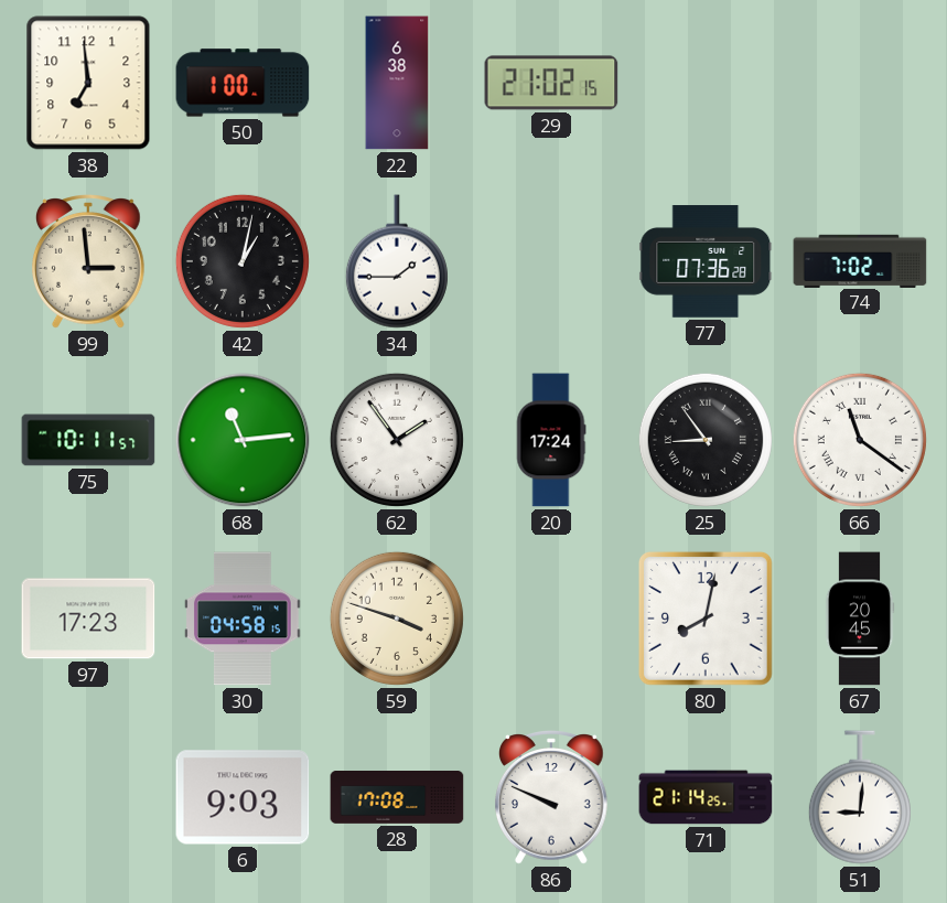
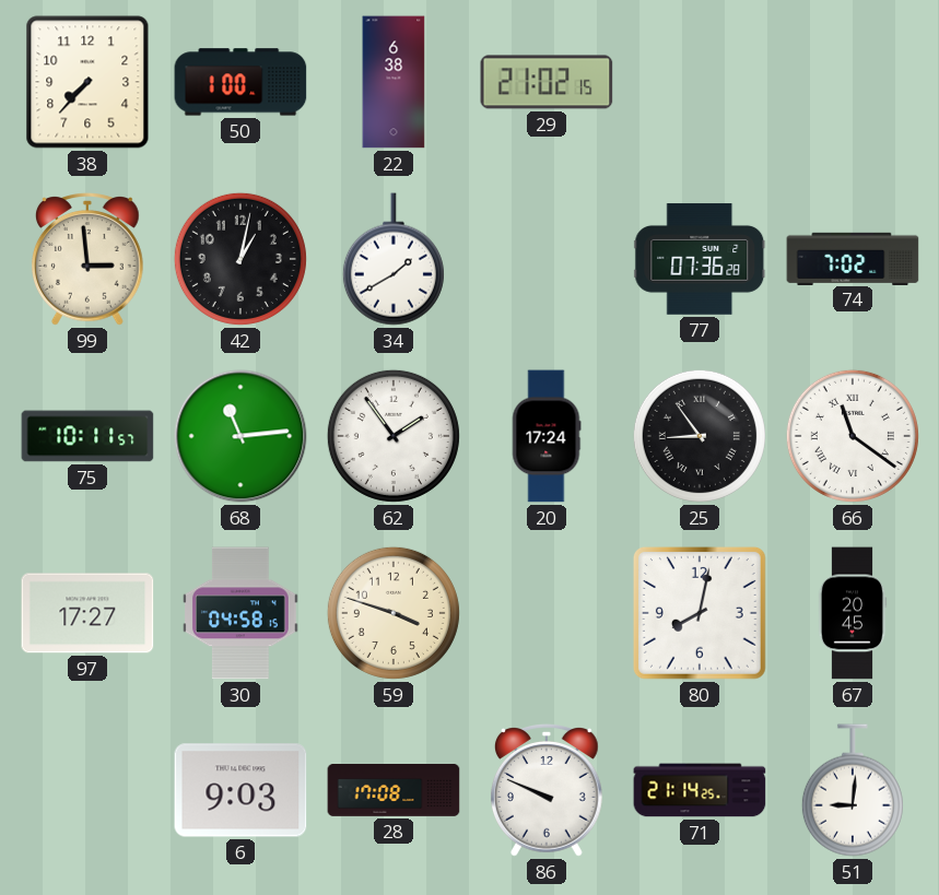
38: 6:59 -> 7:37 (87, 82)
34: 1:45 -> 1:40 (394, 259)
97: 17:23 -> 17:27 (87, 613)
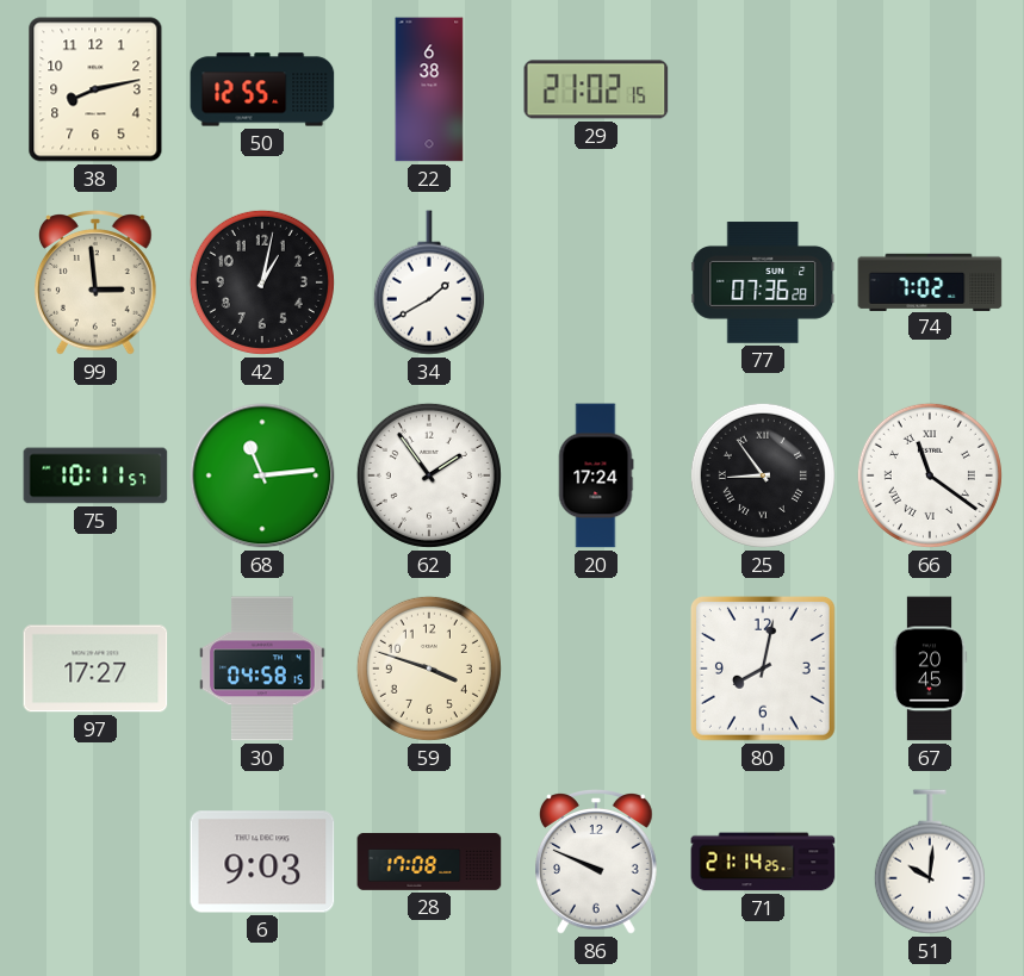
38: 7:37 -> 8:13 (95, 89)
50: 1:00 -> 12:55 (262, 89)
51: 9:01 -> 10:01 (930, 862)
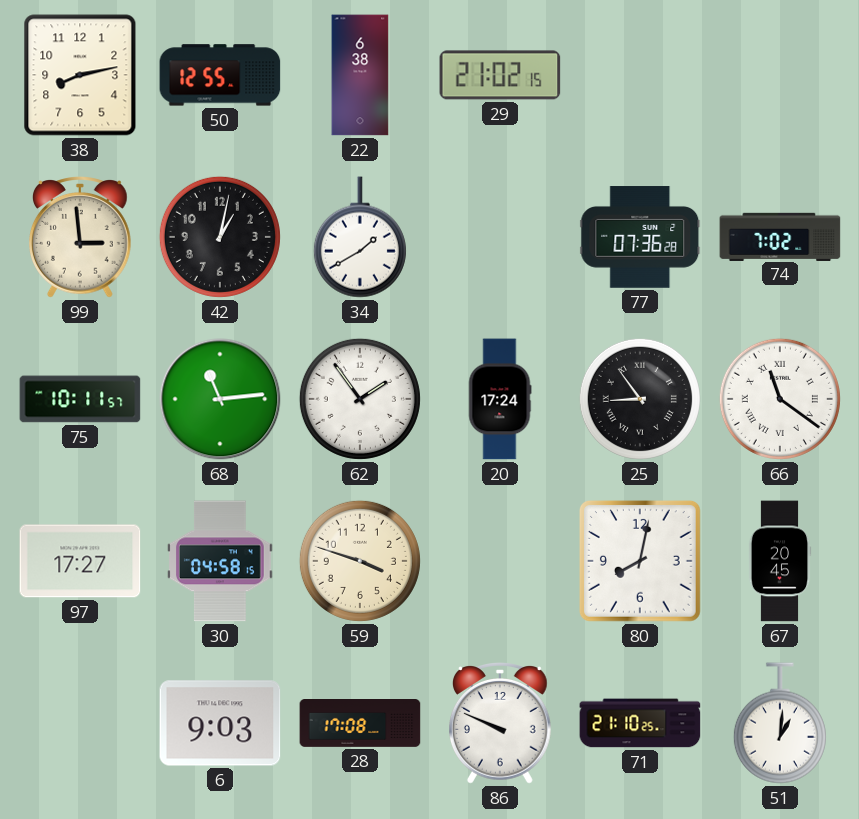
71: 21:14 -> 21:10 (640, 723)
51: 10:01 -> 1:01 (780, 723)
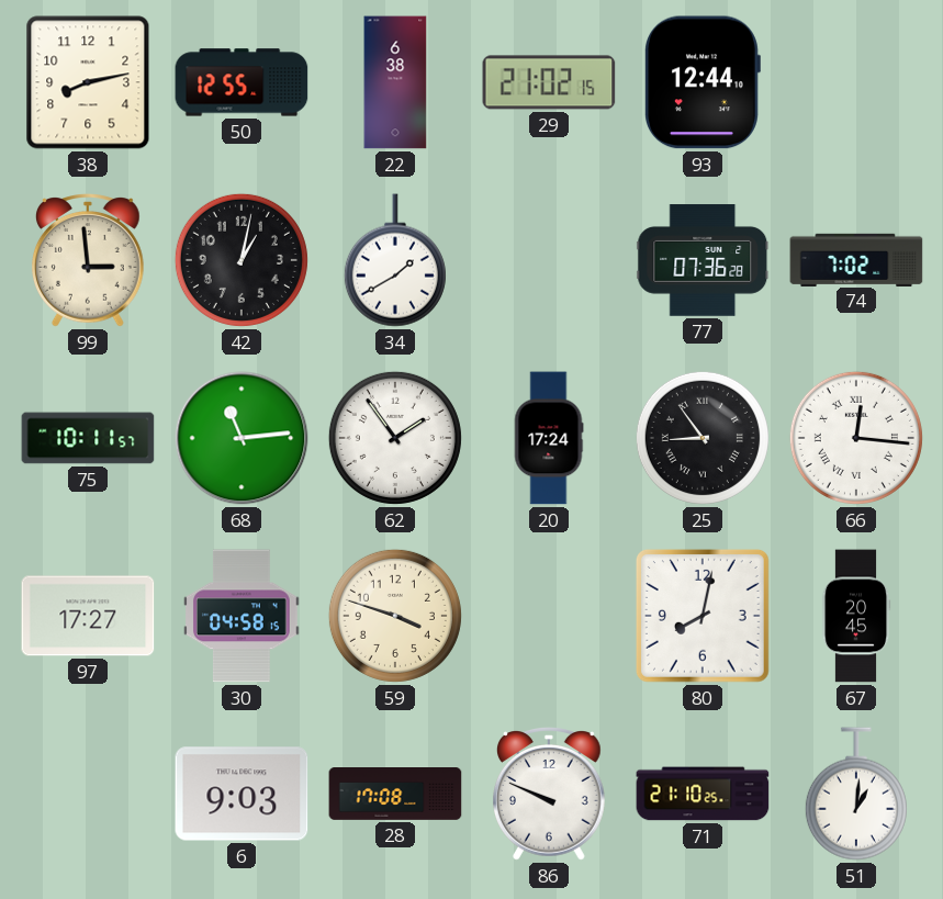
93: none -> 12:44 (703, 82)
66: 11:21 -> 12:16 (856, 438)
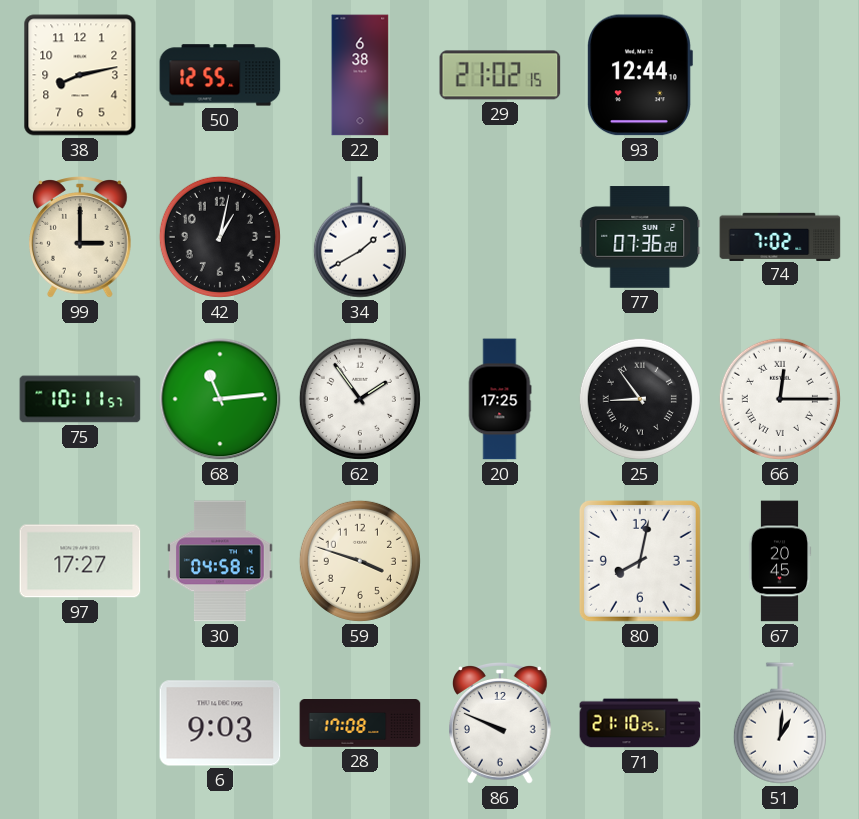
99: 2:59 -> 3:00 (81, 238)
20: 17:24 -> 17:25 (500, 399)
66: 12:16 -> 12:15 (780, 399)
